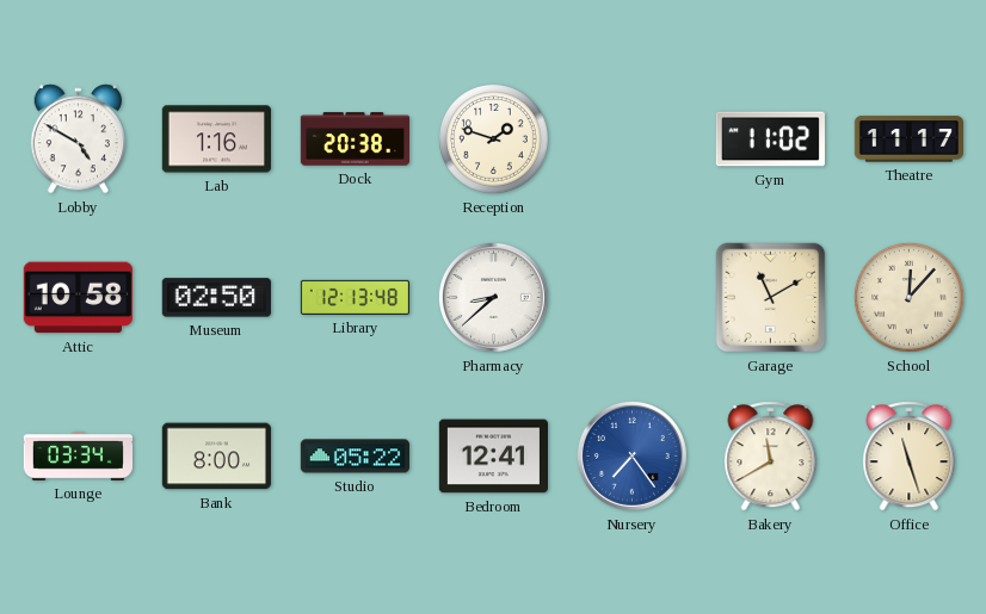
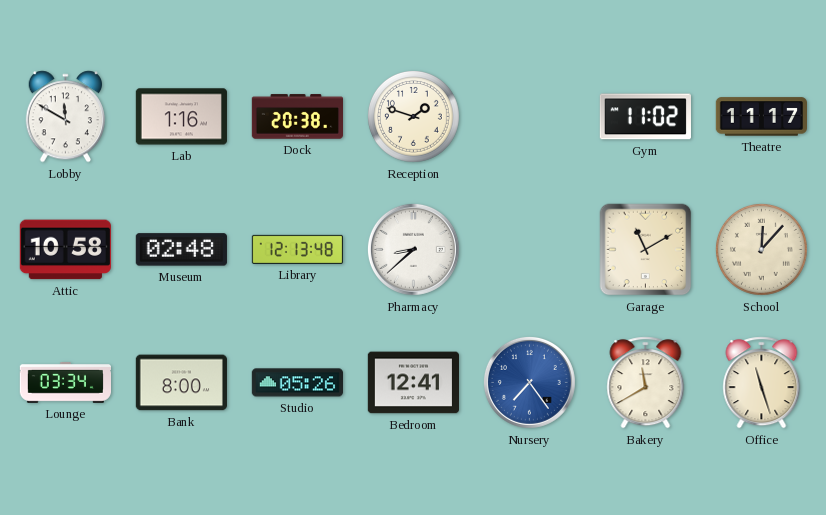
Lobby: 4:50 -> 11:50 (65, 117)
Museum: 02:50 -> 02:48 (181, 250)
Studio: 05:22 -> 05:26 (297, 383)
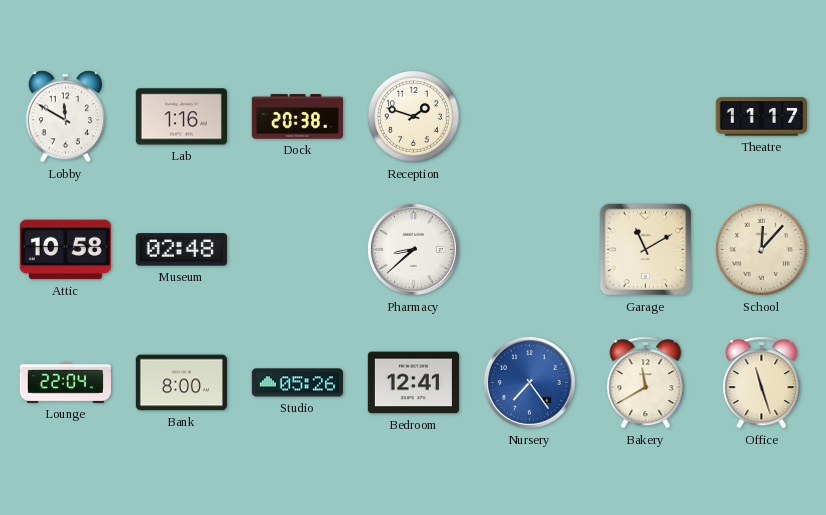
Gym: 11:02 -> none (645, 117)
Library: 12:13 -> none (297, 249)
Lounge: 03:34 -> 22:04 (65, 382)
